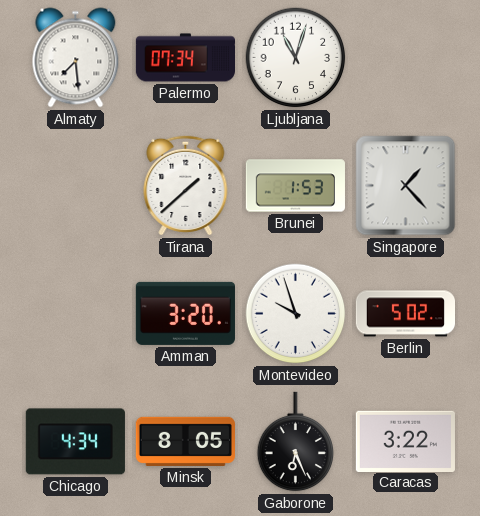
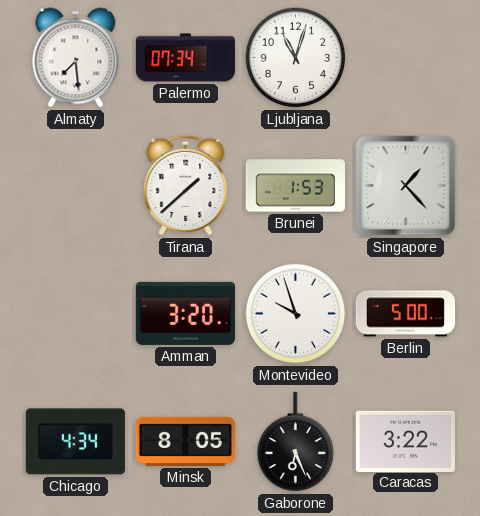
Berlin: 5:02 -> 5:00 (405, 314)
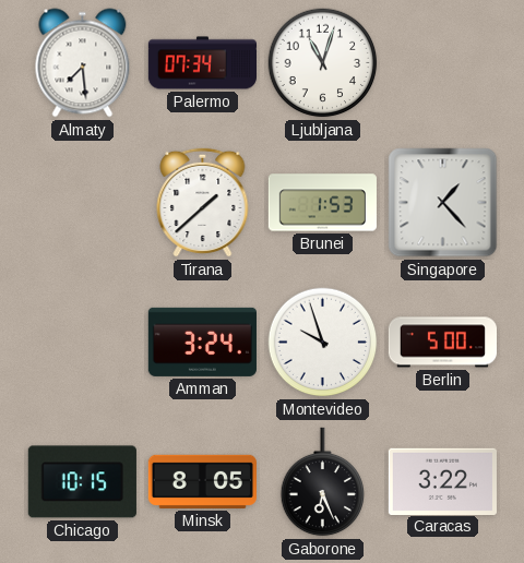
Amman: 3:20 -> 3:24 (202, 342)
Chicago: 4:34 -> 10:15 (82, 482)
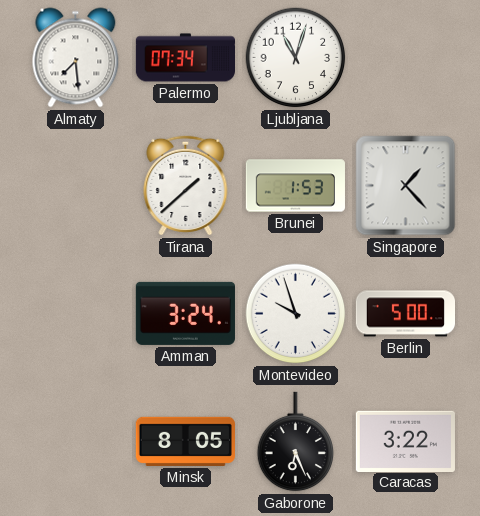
Chicago: 10:15 -> none (82, 482)
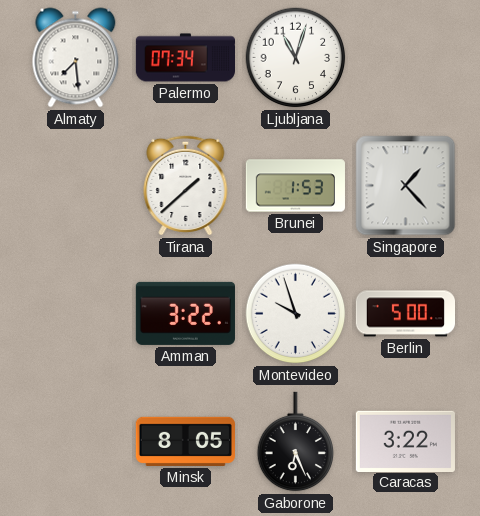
Amman: 3:24 -> 3:22 (185, 313)
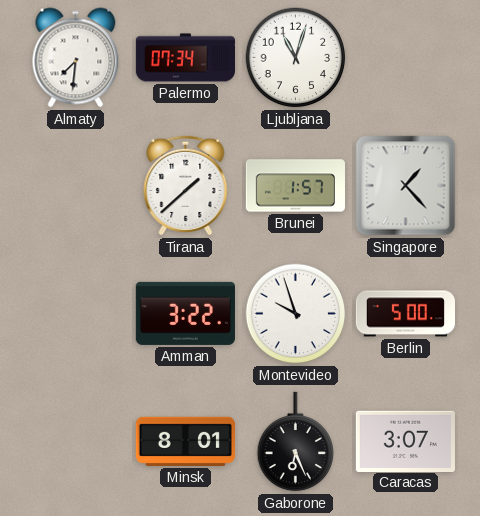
Almaty: 7:29 -> 7:31 (76, 58)
Brunei: 1:53 -> 1:57 (295, 186)
Minsk: 8:05 -> 8:01 (185, 441)
Caracas: 3:22 -> 3:07 (405, 441)
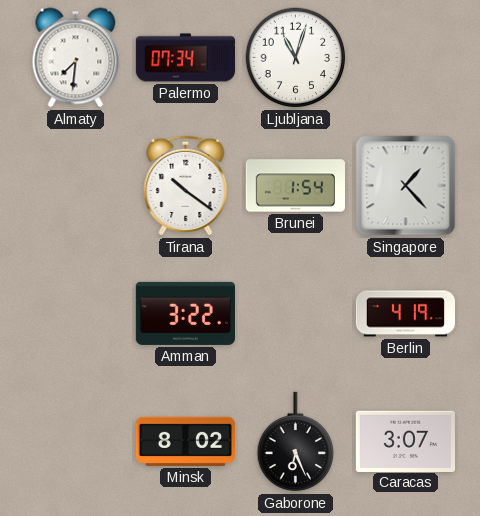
Tirana: 1:38 -> 10:21 (186, 185)
Brunei: 1:57 -> 1:54 (295, 186)
Montevideo: 9:57 -> none (296, 314)
Berlin: 5:00 -> 4:19 (405, 314)
Minsk: 8:01 -> 8:02 (185, 441)
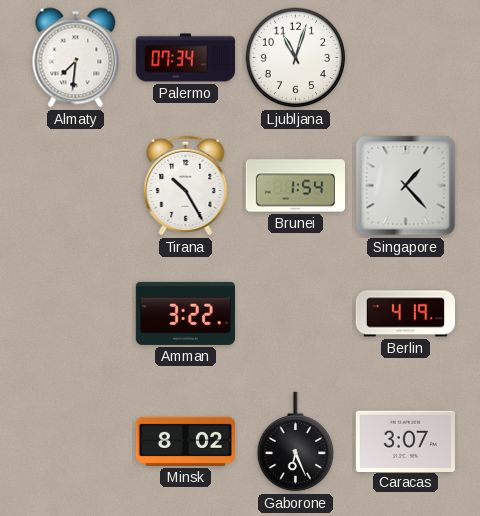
Tirana: 10:21 -> 10:25 (186, 185)
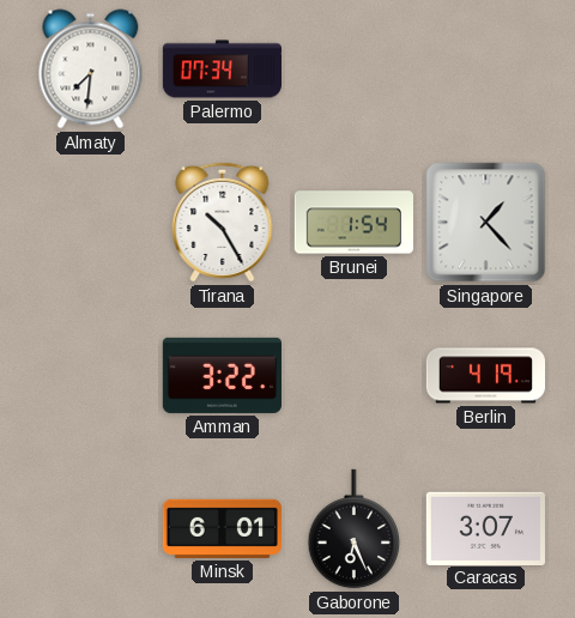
Ljubljana: 11:03 -> none (296, 58)
Minsk: 8:02 -> 6:01 (222, 528)
